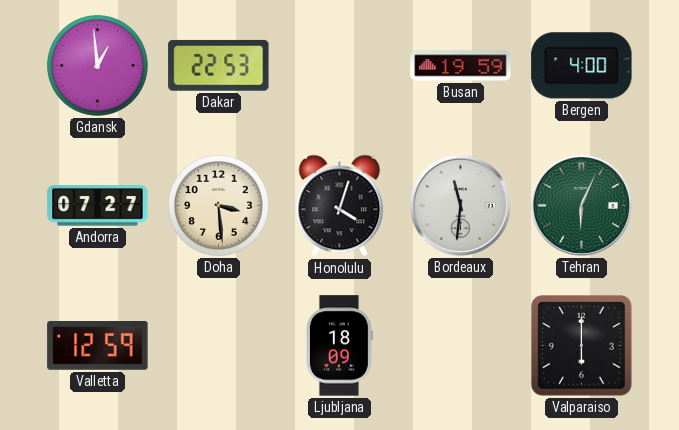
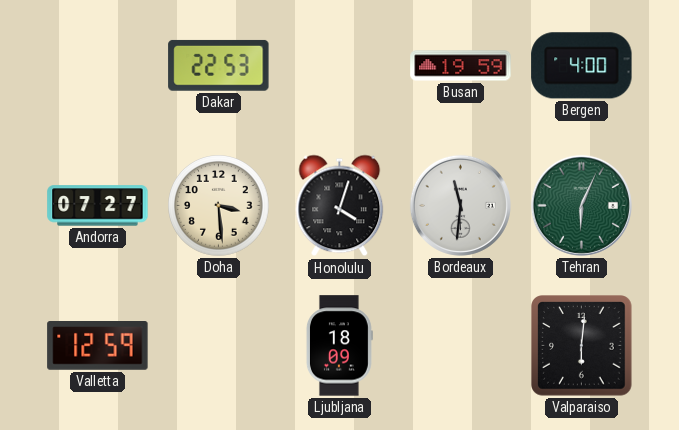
Gdansk: 12:59 -> none (98, 66)
Valparaiso: 6:00 -> 6:01 (582, 346)
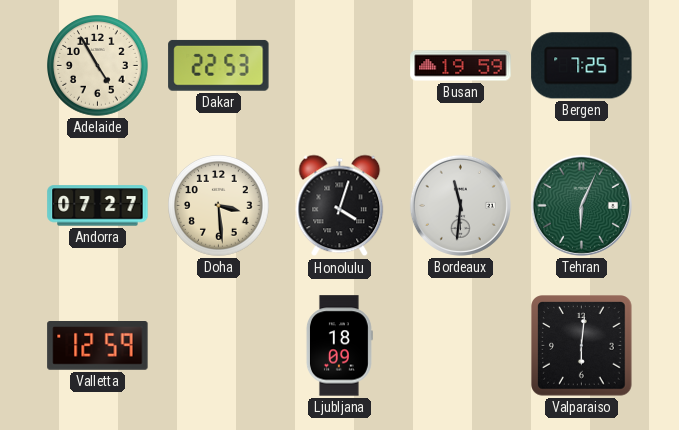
Adelaide: none -> 4:55 (98, 66)
Bergen: 4:00 -> 7:25 (582, 66)
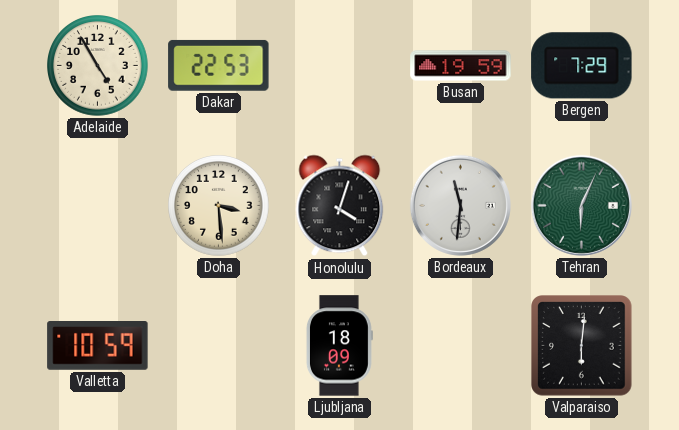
Bergen: 7:25 -> 7:29 (582, 66)
Andorra: 07:27 -> none (98, 206)
Valletta: 12:59 -> 10:59 (98, 346)
